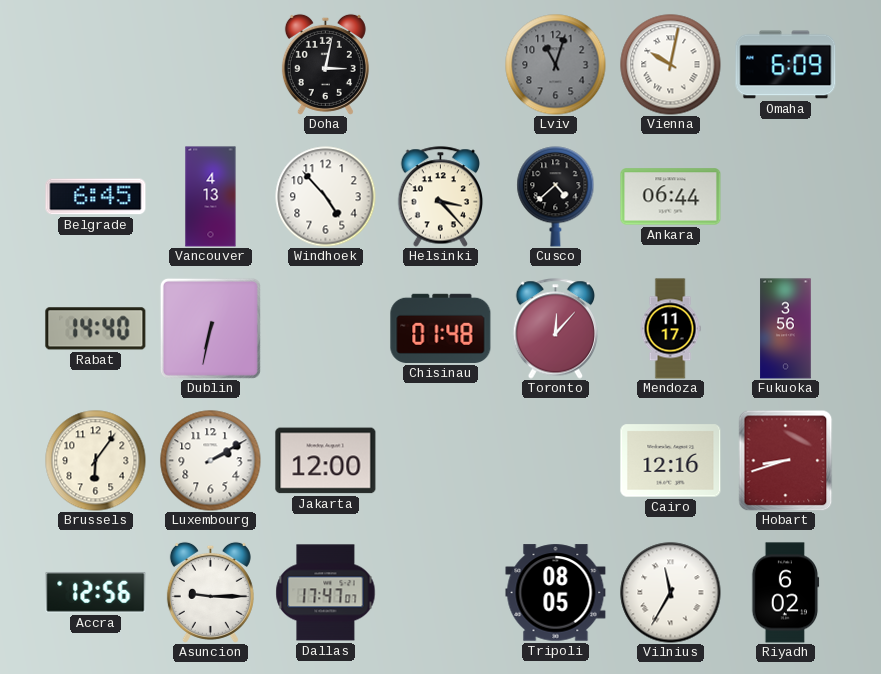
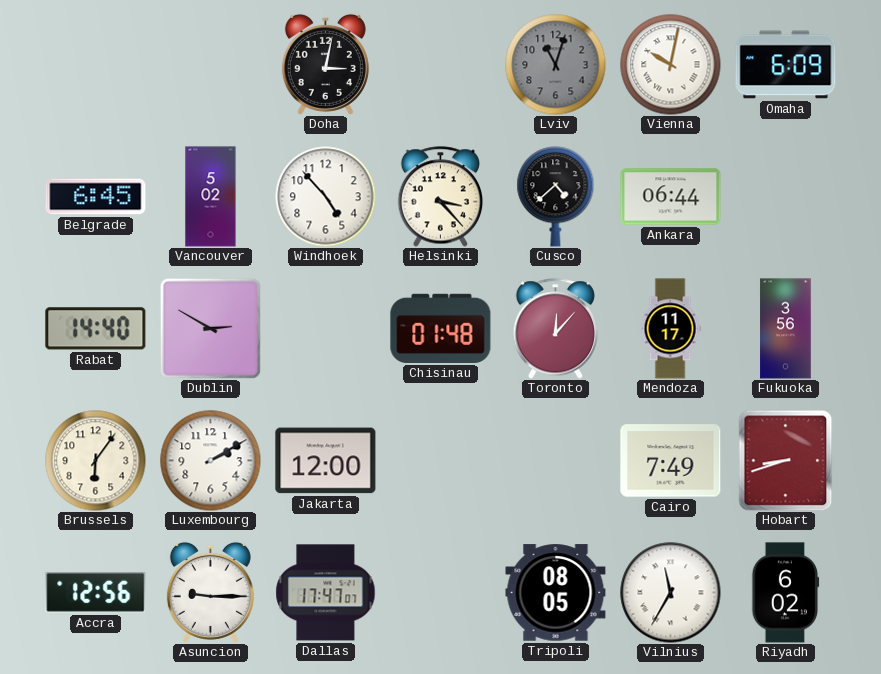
Vancouver: 4:13 -> 5:02 (211, 197)
Dublin: 6:32 -> 2:50 (210, 328)
Cairo: 12:16 -> 7:49 (671, 461)
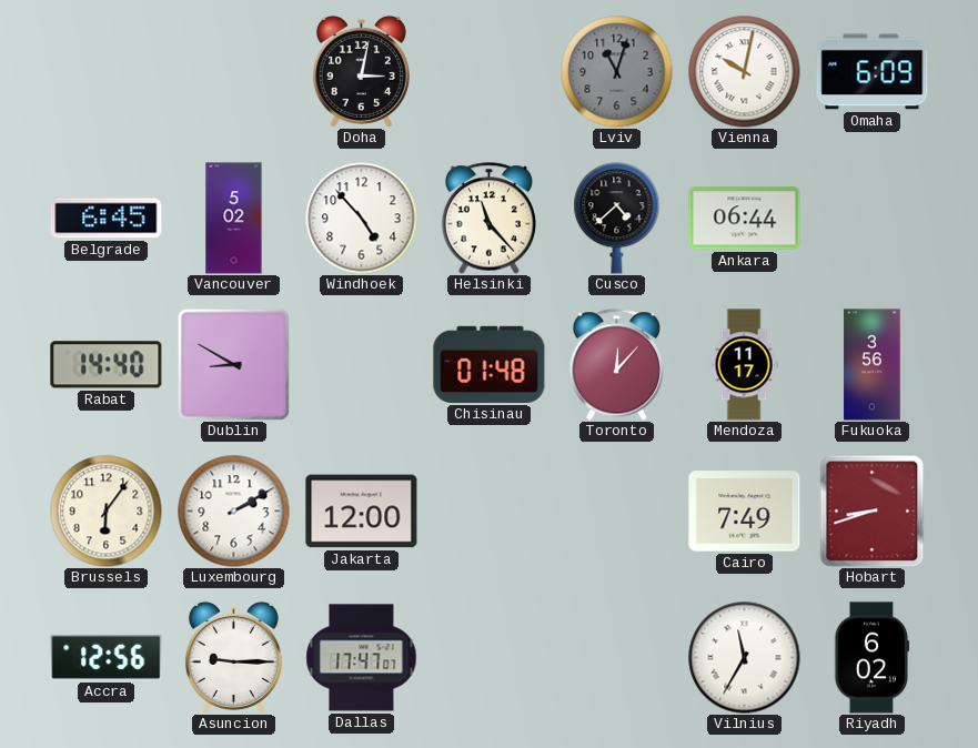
Helsinki: 3:23 -> 11:23 (490, 219)
Dublin: 2:50 -> 8:50 (233, 364)
Tripoli: 08:05 -> none (556, 593)
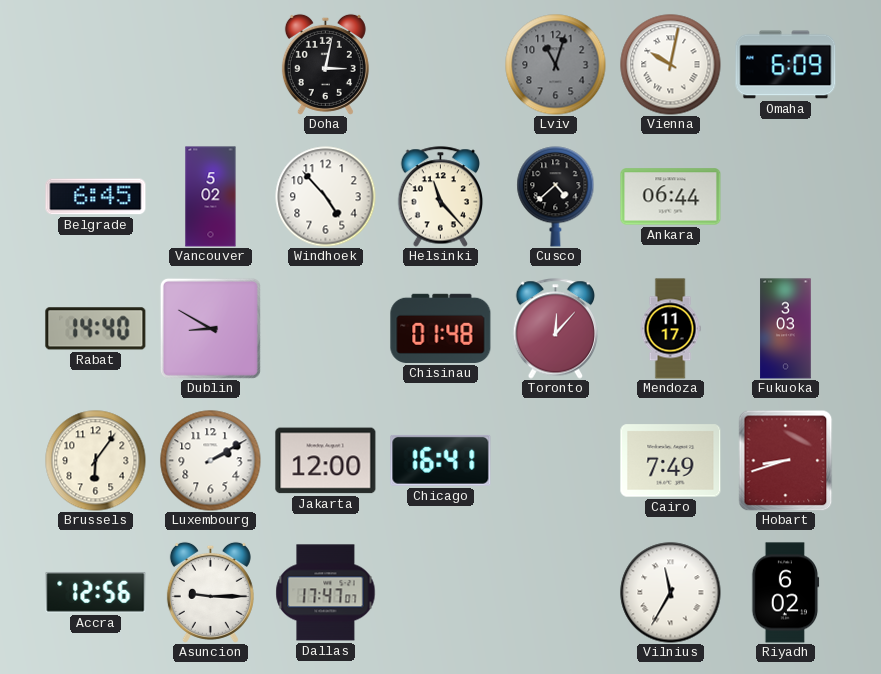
Fukuoka: 3:56 -> 3:03 (786, 329)
Chicago: none -> 16:41 (441, 460)
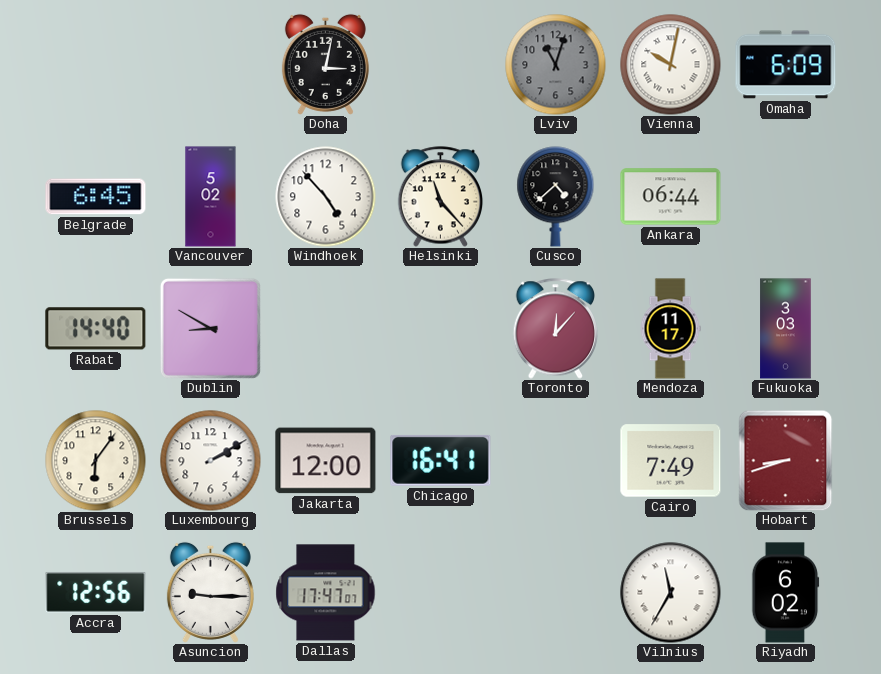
Chisinau: 01:48 -> none (441, 328)
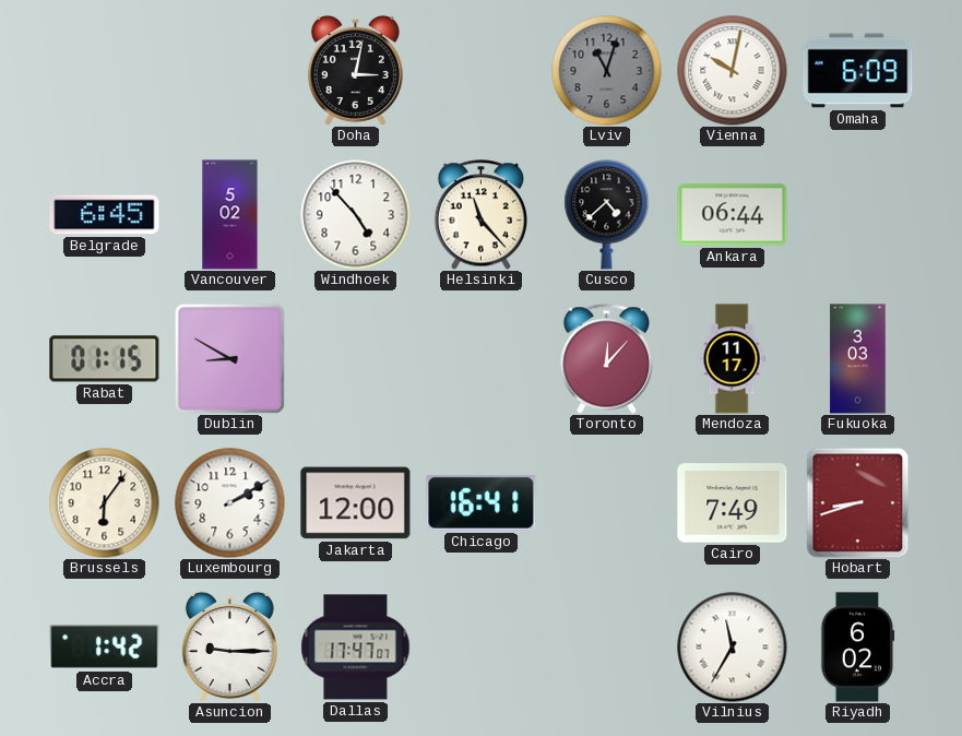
Rabat: 14:40 -> 01:15 (105, 359)
Accra: 12:56 -> 1:42 (105, 646)
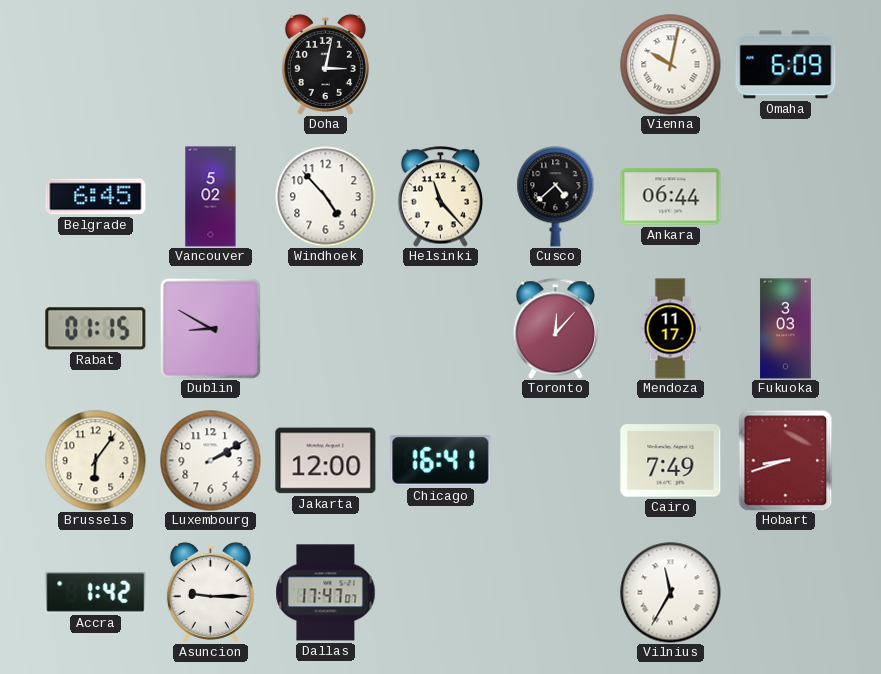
Lviv: 11:03 -> none (607, 71)
Riyadh: 6:02 -> none (858, 648)
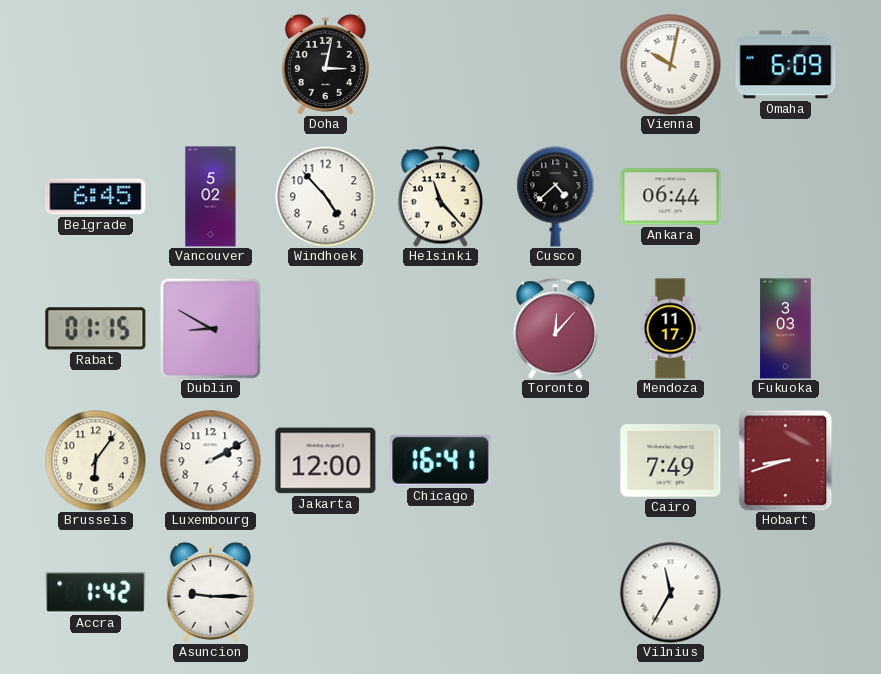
Dallas: 17:47 -> none (326, 593)
